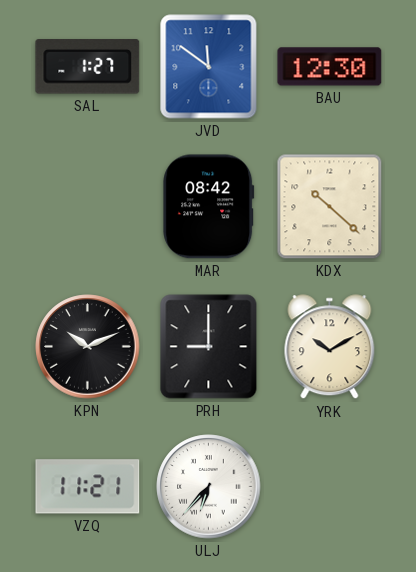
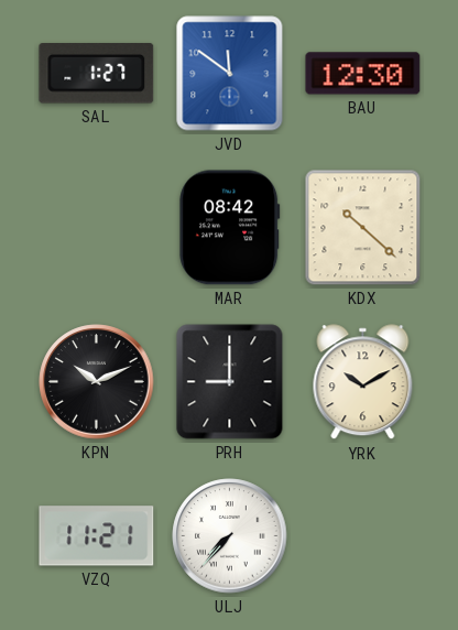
ULJ: 6:37 -> 7:37 (230, 536)
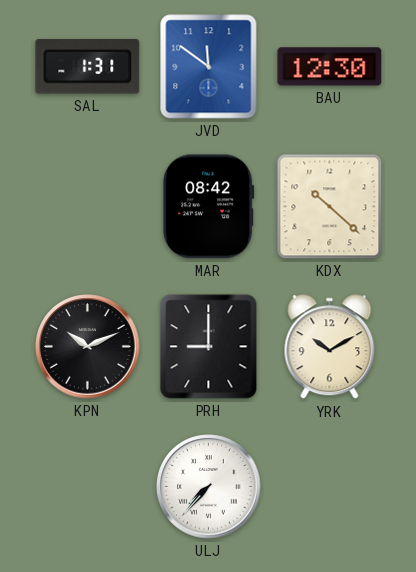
SAL: 1:27 -> 1:31 (88, 67)
VZQ: 11:21 -> none (97, 536)
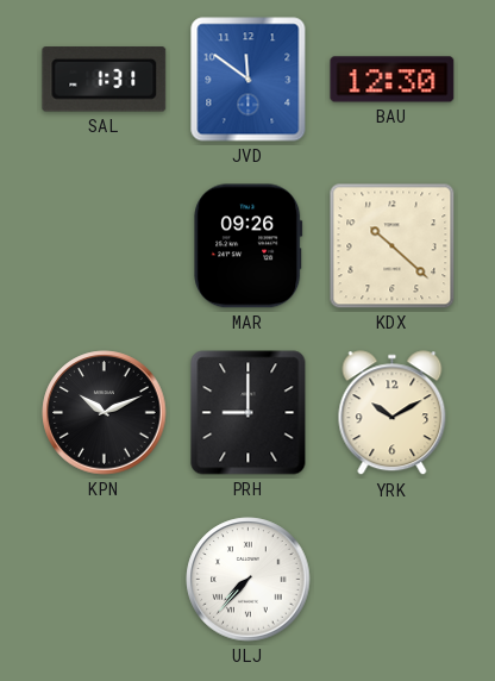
MAR: 08:42 -> 09:26 (249, 246)
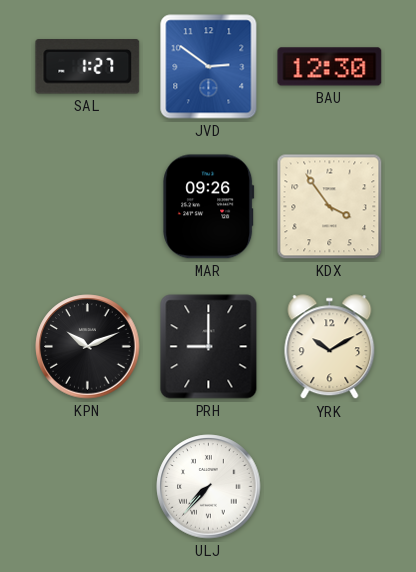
SAL: 1:31 -> 1:27 (88, 67)
JVD: 11:51 -> 2:51 (209, 67)
KDX: 10:22 -> 3:54 (330, 207)
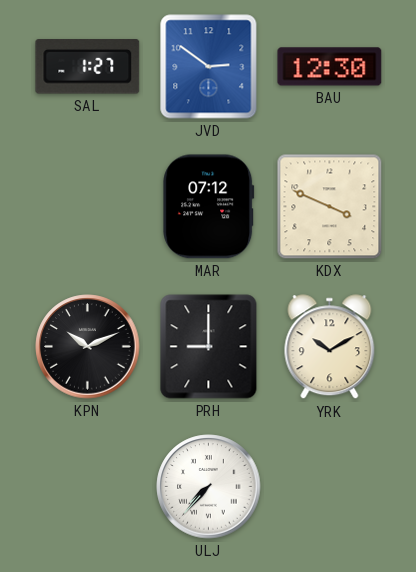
MAR: 09:26 -> 07:12 (209, 207)
KDX: 3:54 -> 3:49 (330, 207)
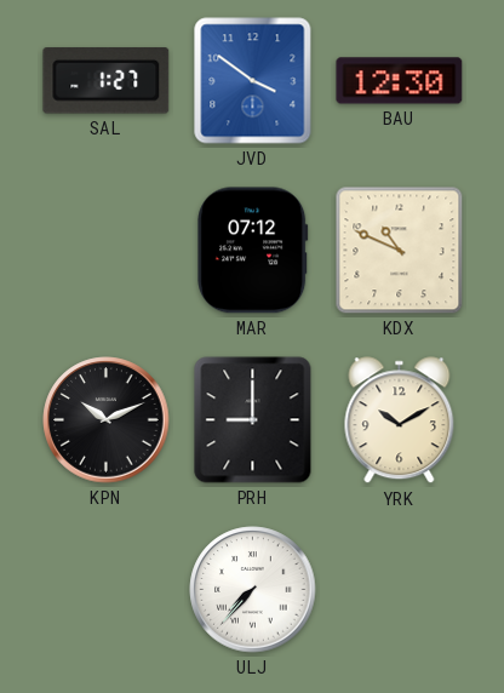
JVD: 2:51 -> 3:51 (253, 81)
KDX: 3:49 -> 10:49 (400, 251)
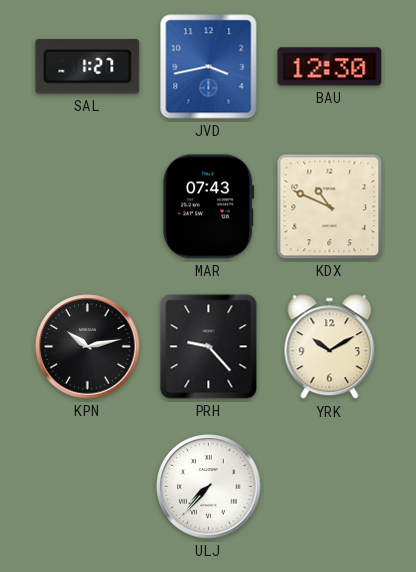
JVD: 3:51 -> 3:43 (209, 67)
MAR: 07:12 -> 07:43 (209, 207)
KPN: 10:11 -> 10:13 (88, 347)
PRH: 9:00 -> 9:23 (209, 347)
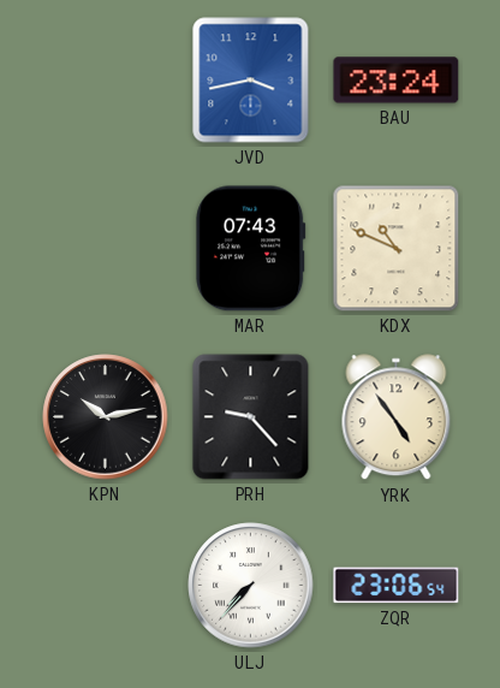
SAL: 1:27 -> none (88, 67)
BAU: 12:30 -> 23:24 (397, 81)
YRK: 10:10 -> 4:54 (397, 417)
ZQR: none -> 23:06 (397, 586)
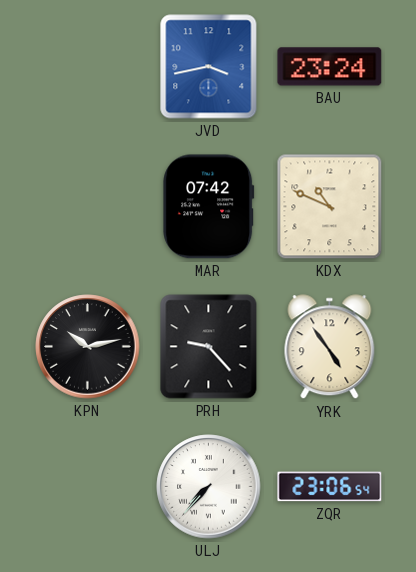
MAR: 07:43 -> 07:42 (209, 207)
